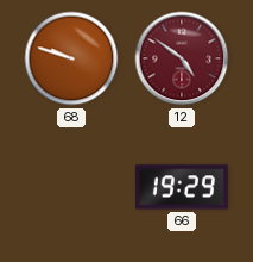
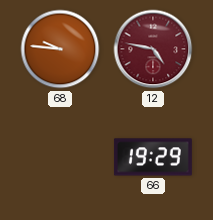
68: 9:48 -> 9:46 (60, 49)
12: 4:51 -> 4:47 (153, 49)
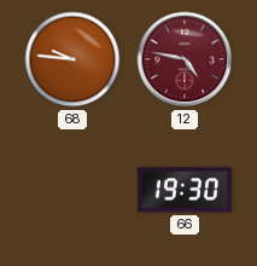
66: 19:29 -> 19:30 (185, 190)
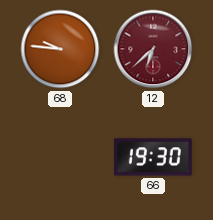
12: 4:47 -> 6:38 (153, 49)
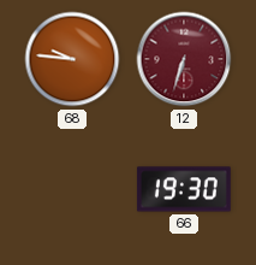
12: 6:38 -> 6:33 (184, 59)
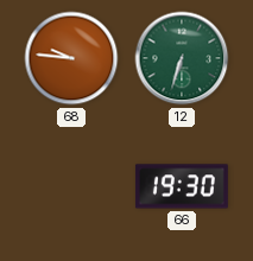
12 dial: burgundy -> green (182, 58)
